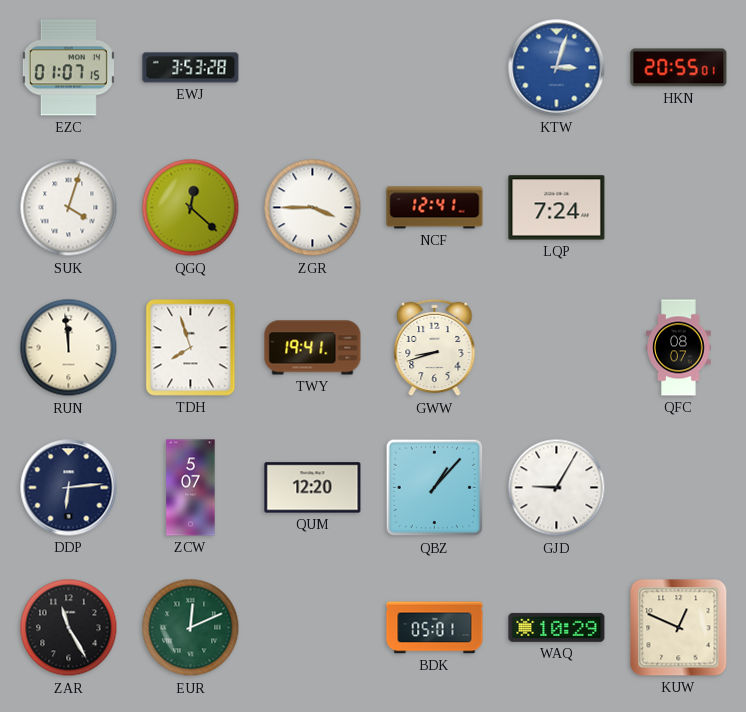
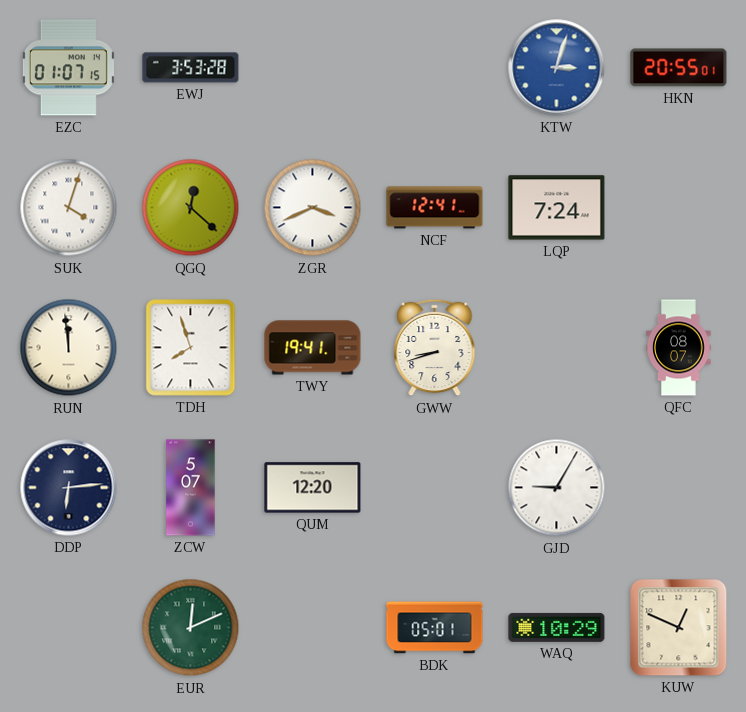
ZGR: 3:45 -> 3:41 (313, 208)
QBZ: 1:07 -> none (435, 488)
ZAR: 11:25 -> none (69, 628)
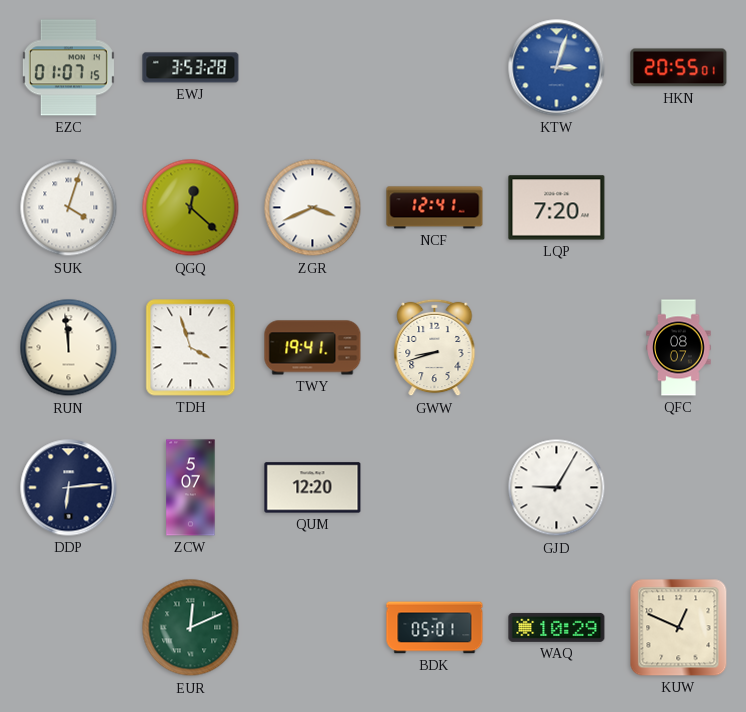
LQP: 7:24 -> 7:20 (557, 208)
TDH: 7:57 -> 3:57 (191, 348)
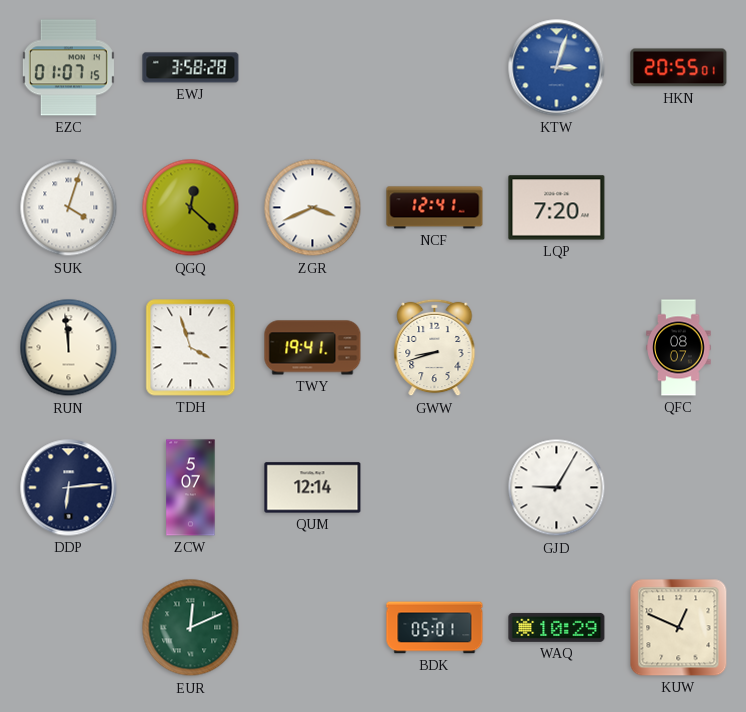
EWJ: 3:53 -> 3:58 (191, 68)
QUM: 12:20 -> 12:14 (313, 488)
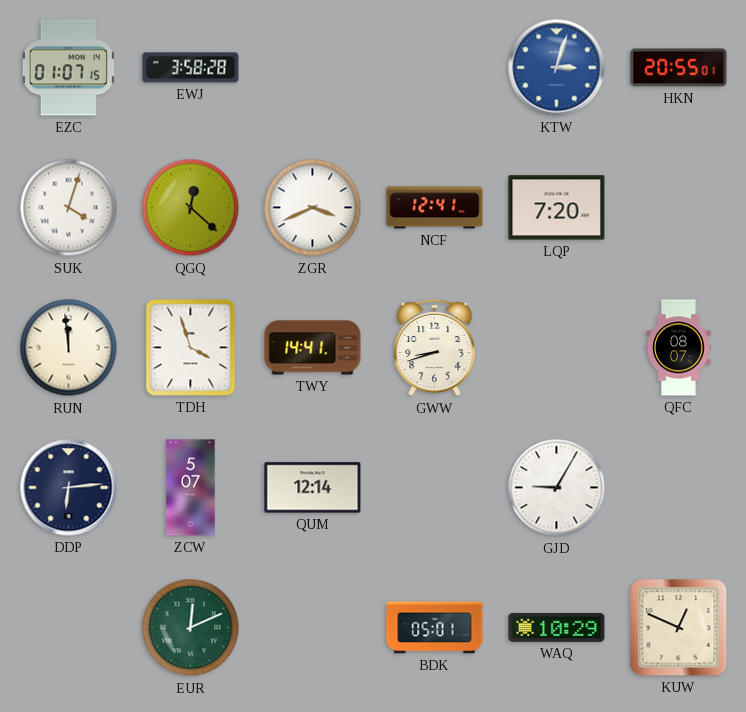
TWY: 19:41 -> 14:41 (313, 348)
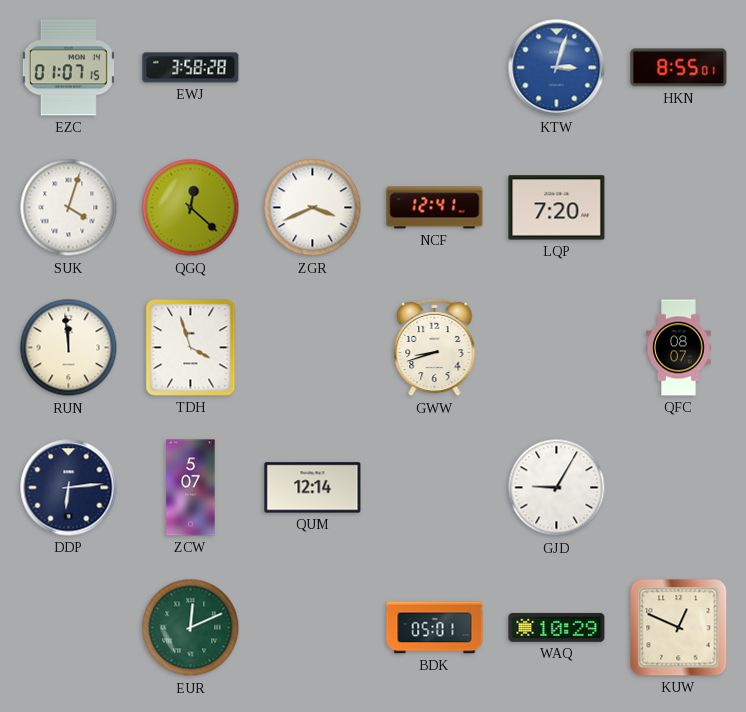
HKN: 20:55 -> 8:55 (679, 68)
TWY: 14:41 -> none (313, 348)
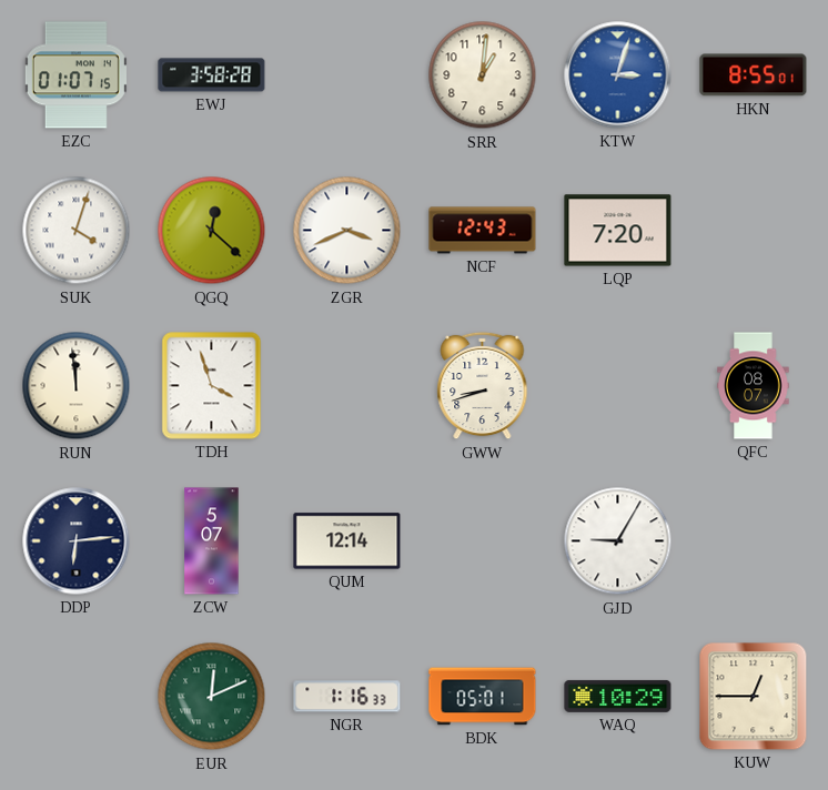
SRR: none -> 1:01 (483, 75)
NCF: 12:41 -> 12:43 (483, 231)
NGR: none -> 1:16 (347, 697)
KUW: 12:49 -> 12:45 (754, 697)
